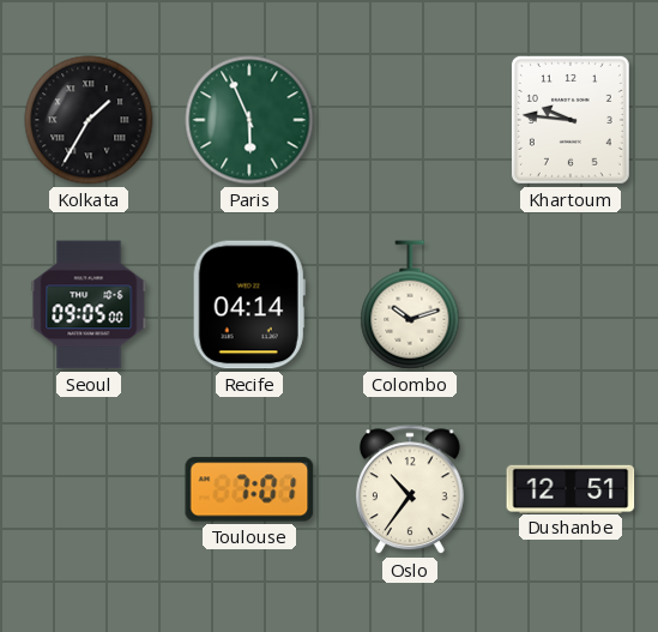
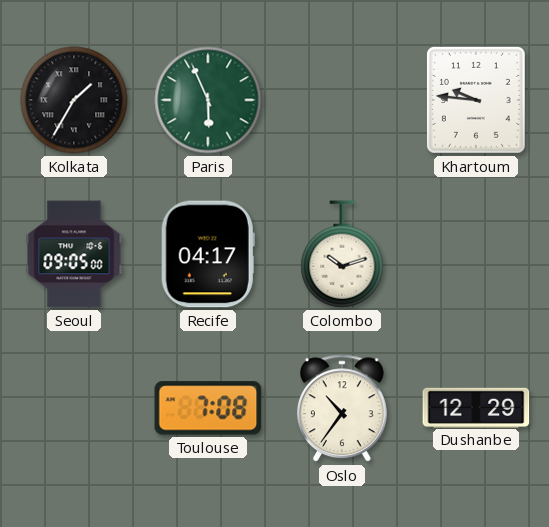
Recife: 04:14 -> 04:17 (208, 254)
Toulouse: 7:01 -> 7:08 (208, 408)
Dushanbe: 12:51 -> 12:29 (476, 407)
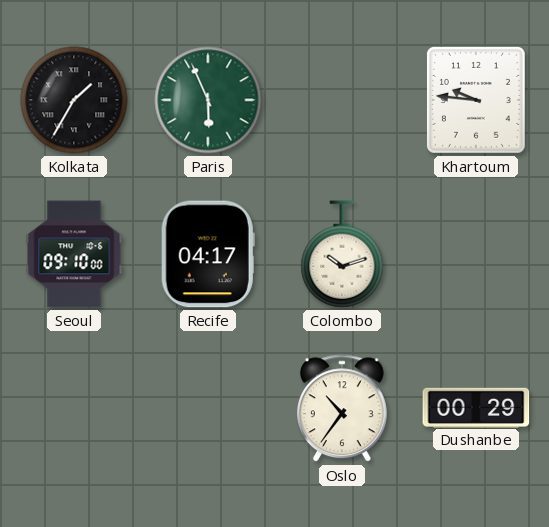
Seoul: 09:05 -> 09:10 (74, 254)
Toulouse: 7:08 -> none (208, 408)
Dushanbe: 12:29 -> 00:29 (476, 407)
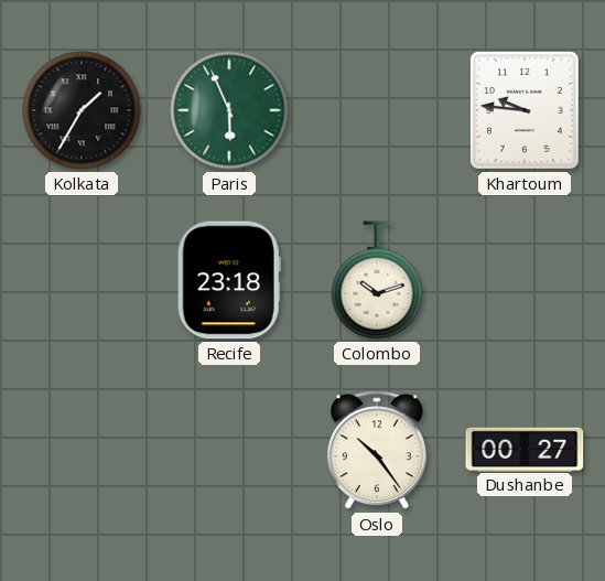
Seoul: 09:10 -> none (74, 254)
Recife: 04:17 -> 23:18 (229, 280)
Oslo: 10:36 -> 10:24 (377, 451)
Dushanbe: 00:29 -> 00:27 (525, 449)
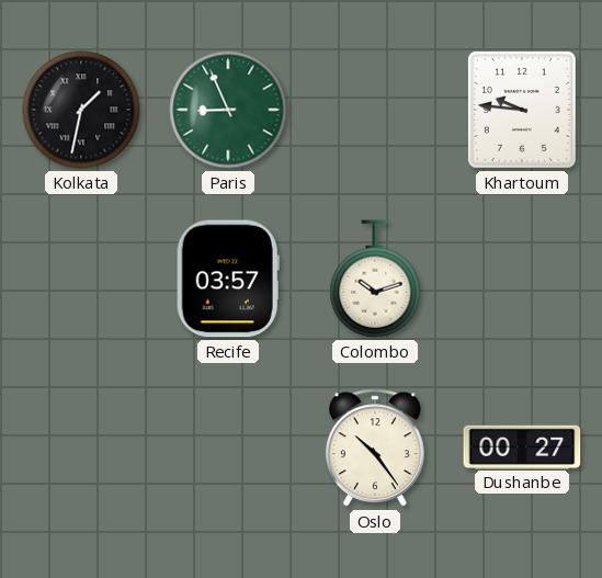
Kolkata: 1:35 -> 1:32 (81, 110)
Paris: 5:56 -> 8:56 (228, 110)
Recife: 23:18 -> 03:57 (228, 279)
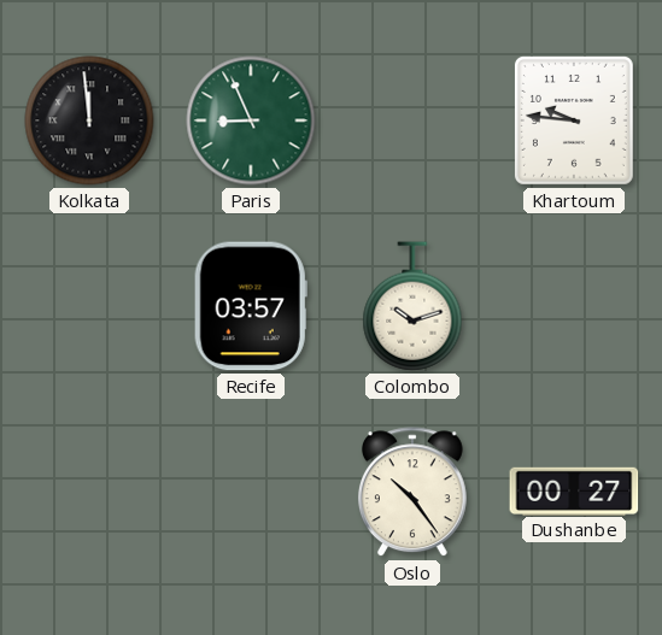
Kolkata: 1:32 -> 11:59 (89, 120)
